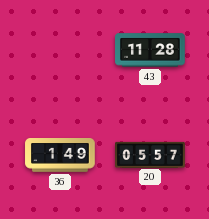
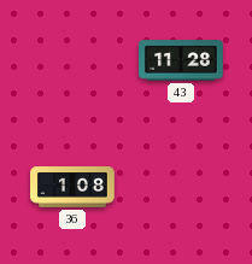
36: 1:49 -> 1:08 (72, 188)
20: 05:57 -> none (150, 154)
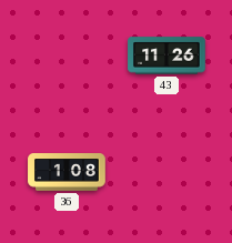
43: 11:28 -> 11:26 (167, 55)
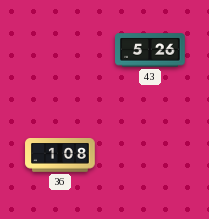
43: 11:26 -> 5:26 (150, 50)
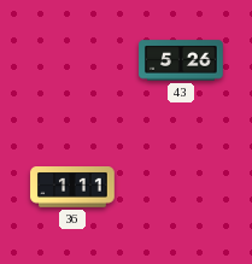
36: 1:08 -> 1:11 (72, 188)
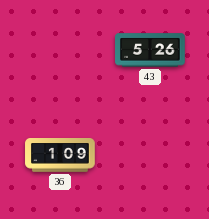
36: 1:11 -> 1:09 (60, 156)
